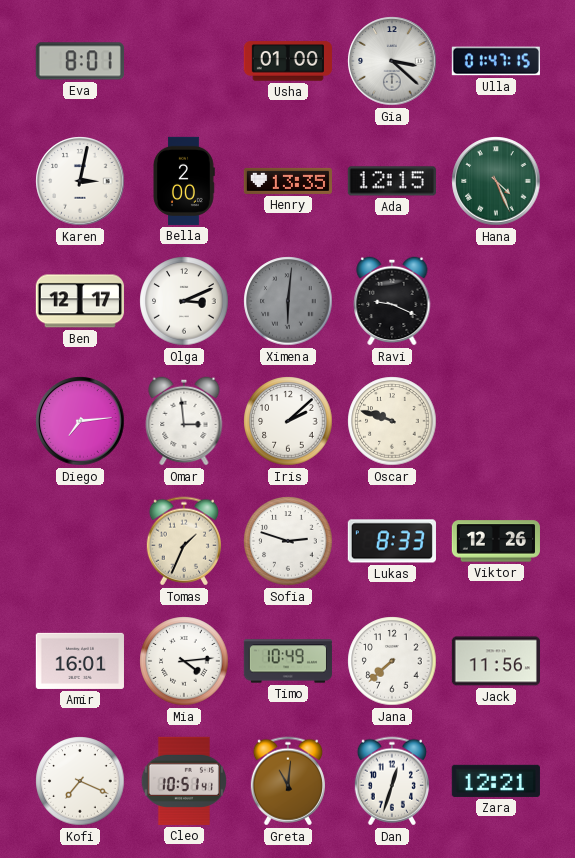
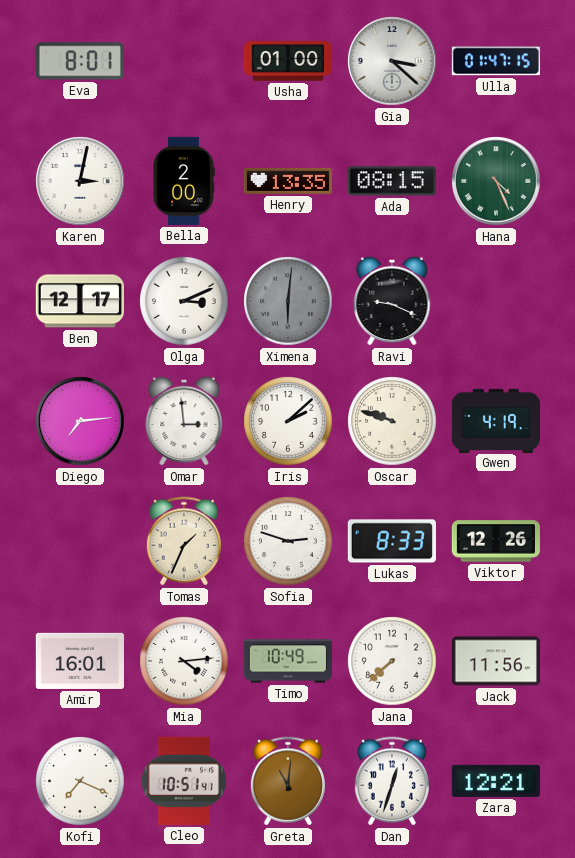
Ada: 12:15 -> 08:15 (392, 181)
Gwen: none -> 4:19 (495, 420)
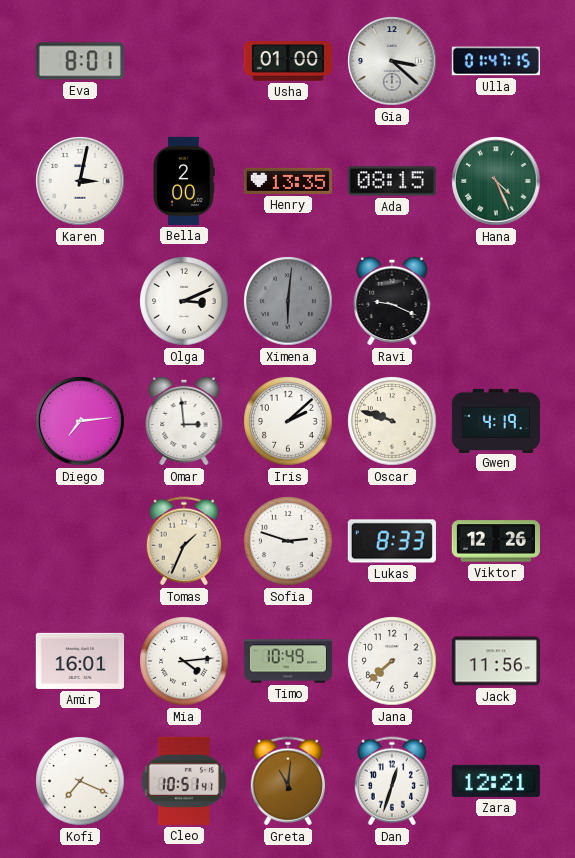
Ben: 12:17 -> none (80, 301)
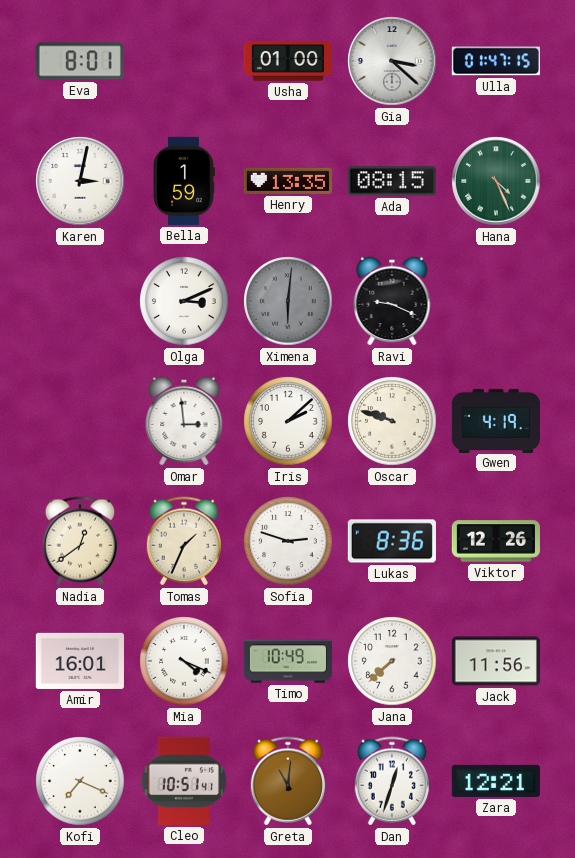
Bella: 2:00 -> 1:59 (184, 181)
Diego: 7:14 -> none (80, 421)
Nadia: none -> 12:39 (80, 541)
Lukas: 8:33 -> 8:36 (392, 541)
Mia: 4:14 -> 4:19 (184, 661)
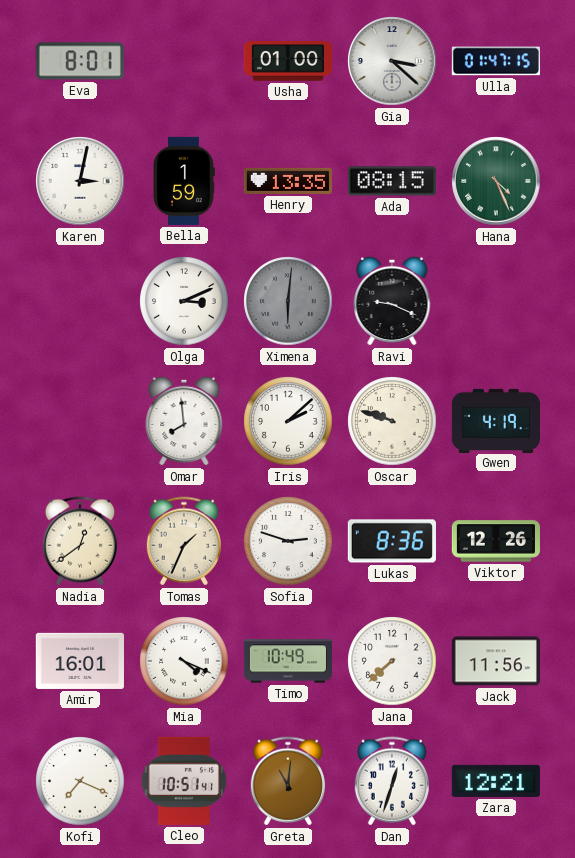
Omar: 2:59 -> 7:59 (184, 421)
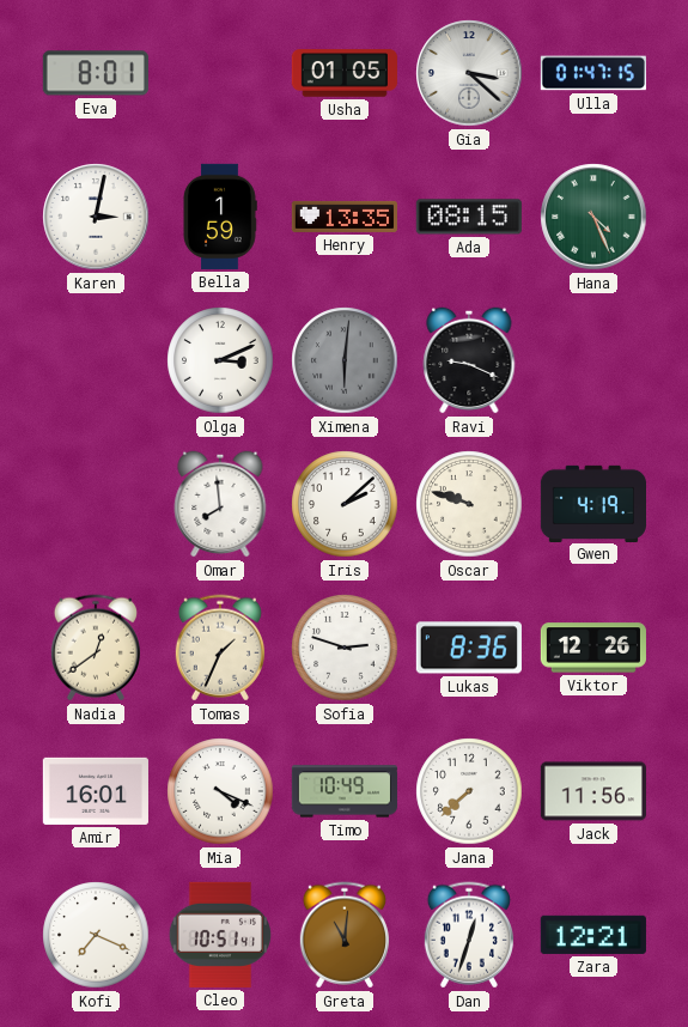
Usha: 01:00 -> 01:05 (345, 73)
